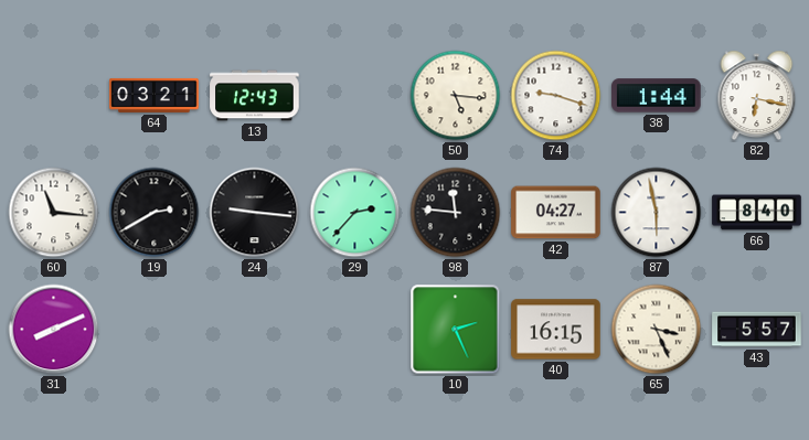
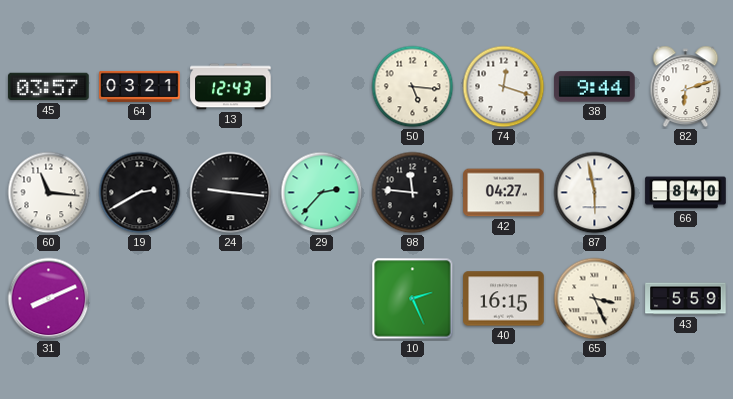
45: none -> 03:57 (49, 87)
74: 9:18 -> 12:18 (504, 87)
38: 1:44 -> 9:44 (595, 87)
82: 6:17 -> 6:12 (686, 87)
43: 5:57 -> 5:59 (686, 299)
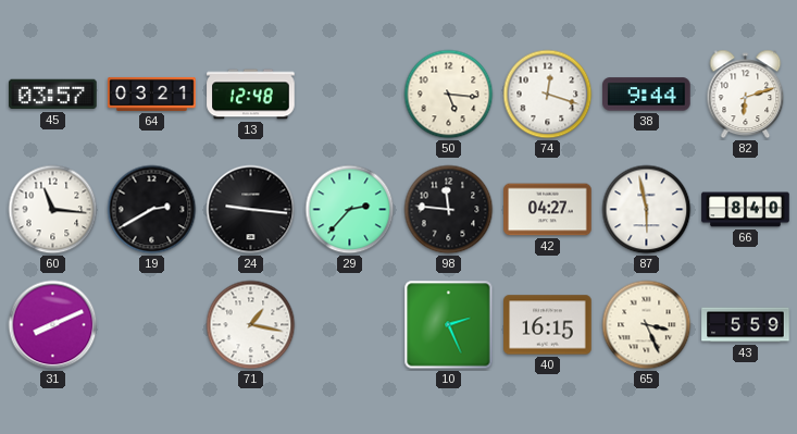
13: 12:43 -> 12:48 (251, 95)
71: none -> 1:17 (251, 325)
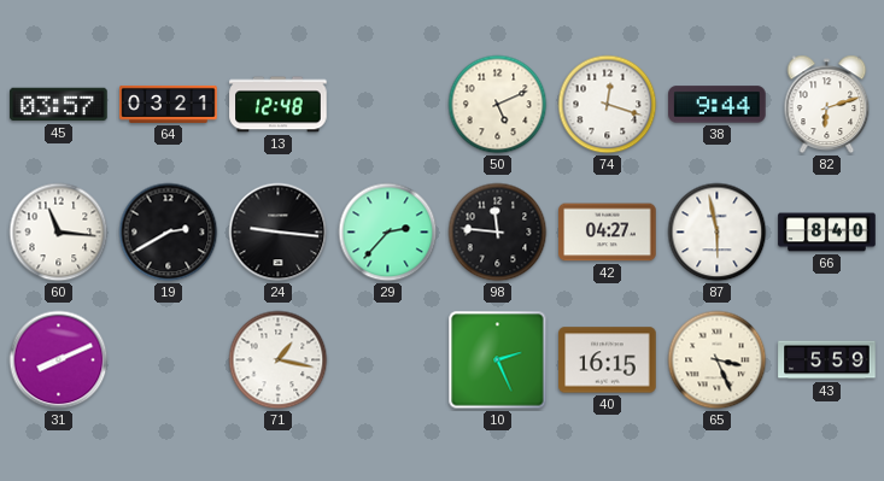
50: 5:16 -> 5:11 (498, 105)
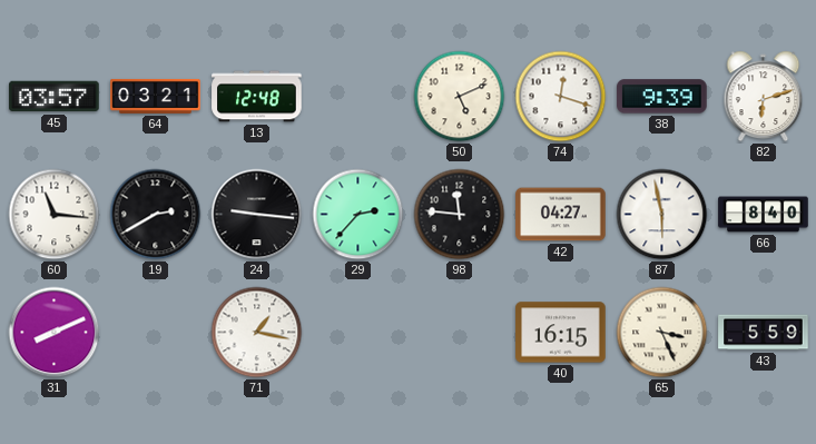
38: 9:44 -> 9:39 (662, 97)
10: 2:26 -> none (498, 360)
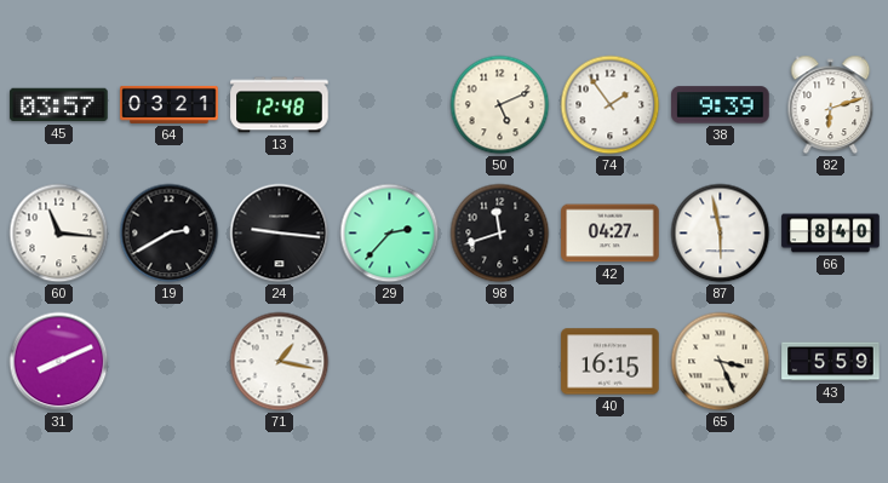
74: 12:18 -> 1:54 (611, 105)
98: 11:46 -> 11:42 (500, 234)
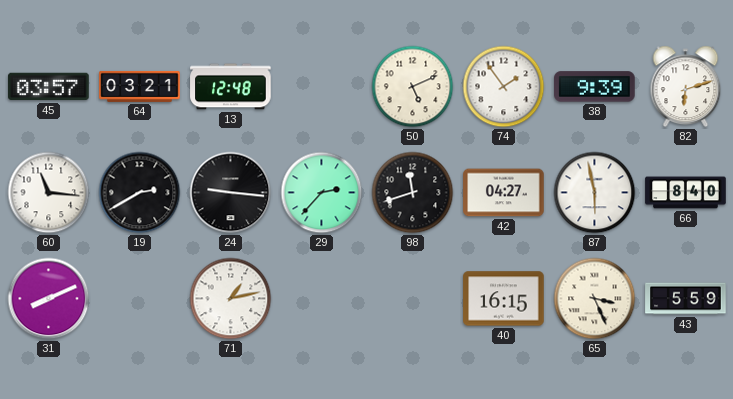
71: 1:17 -> 1:13 (231, 299)
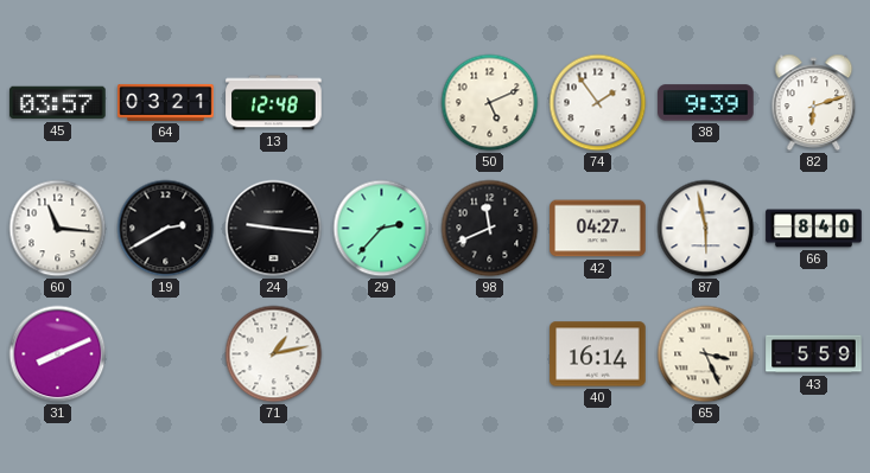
98: 11:42 -> 11:41 (490, 229)
40: 16:15 -> 16:14 (598, 354)
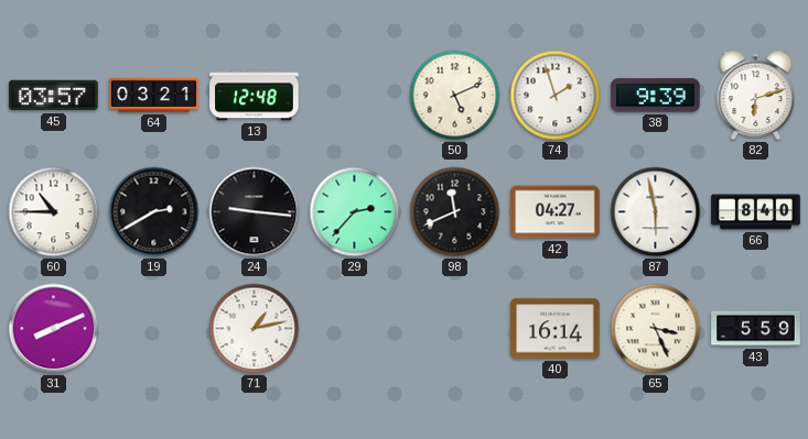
74: 1:54 -> 1:57 (556, 96)
60: 11:16 -> 10:45 (54, 212)
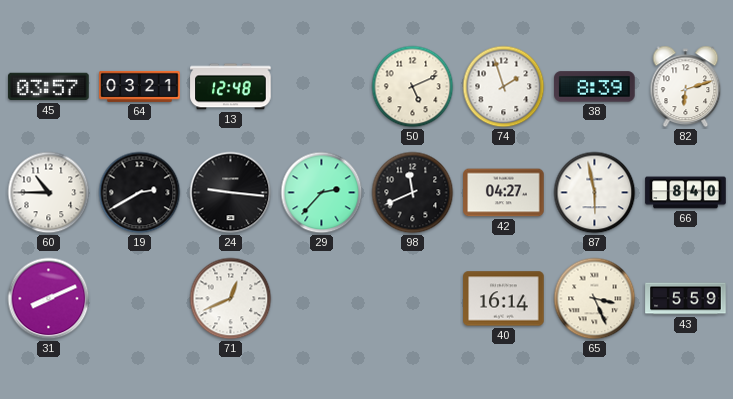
38: 9:39 -> 8:39 (595, 87)
71: 1:13 -> 12:41 (231, 299)
